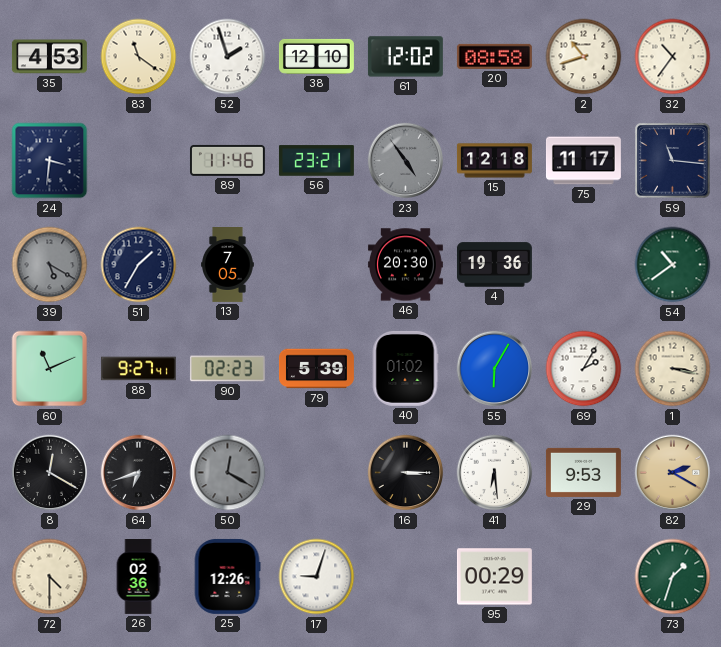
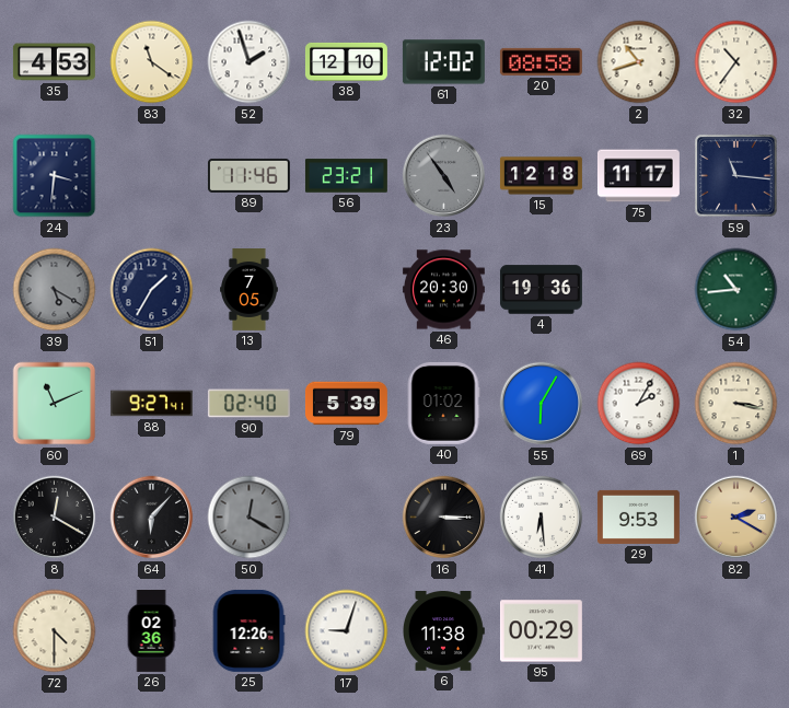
54: 10:39 -> 10:44 (736, 290)
90: 02:23 -> 02:40 (248, 404)
64: 6:42 -> 6:07 (152, 518)
6: none -> 11:38 (444, 631)
73: 1:33 -> none (673, 577)
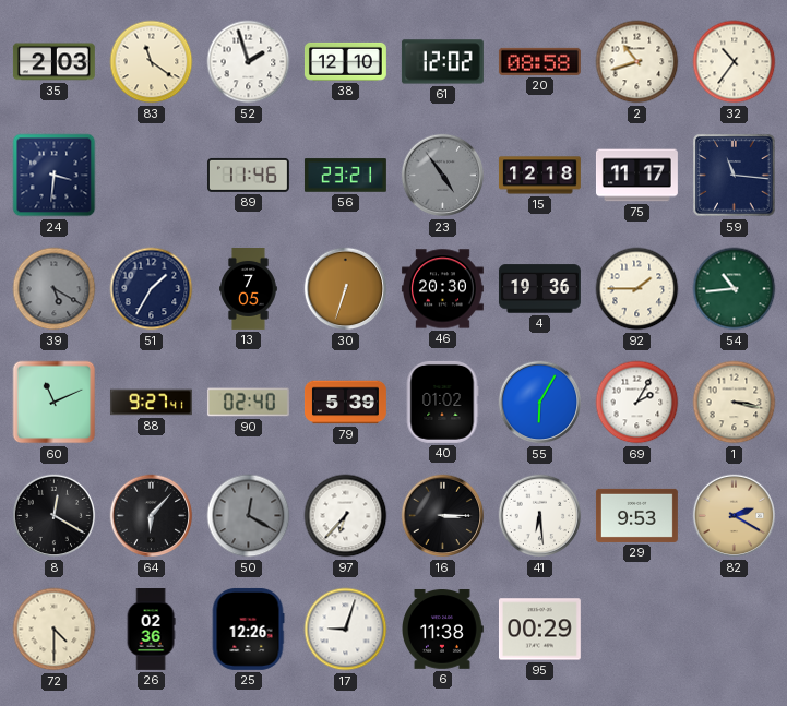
35: 4:53 -> 2:03 (53, 62)
30: none -> 6:33 (346, 289)
92: none -> 1:45 (637, 289)
97: none -> 6:37 (346, 516)
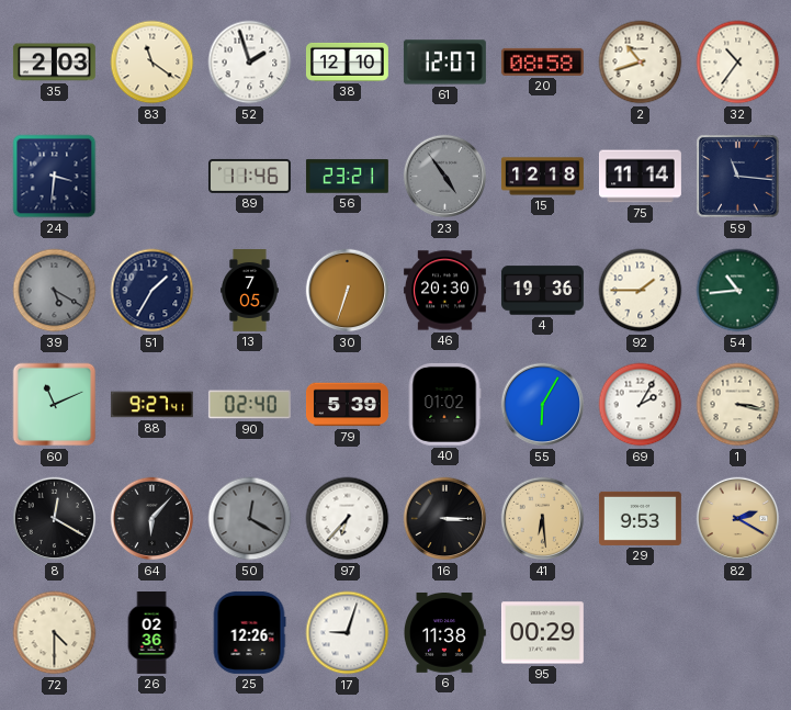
61: 12:02 -> 12:07 (444, 63)
75: 11:17 -> 11:14 (640, 177)
41 dial: white -> champagne (543, 519)
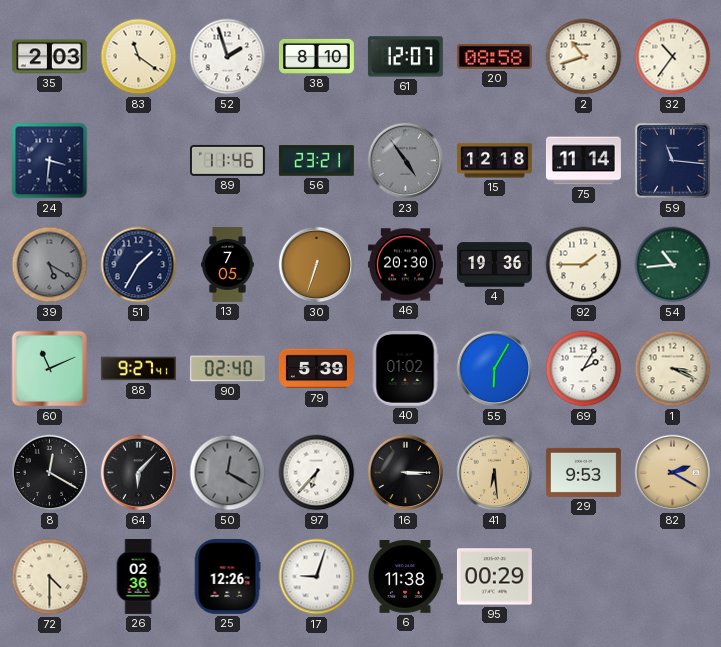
38: 12:10 -> 8:10 (316, 56)
1: 3:17 -> 3:19 (673, 369)
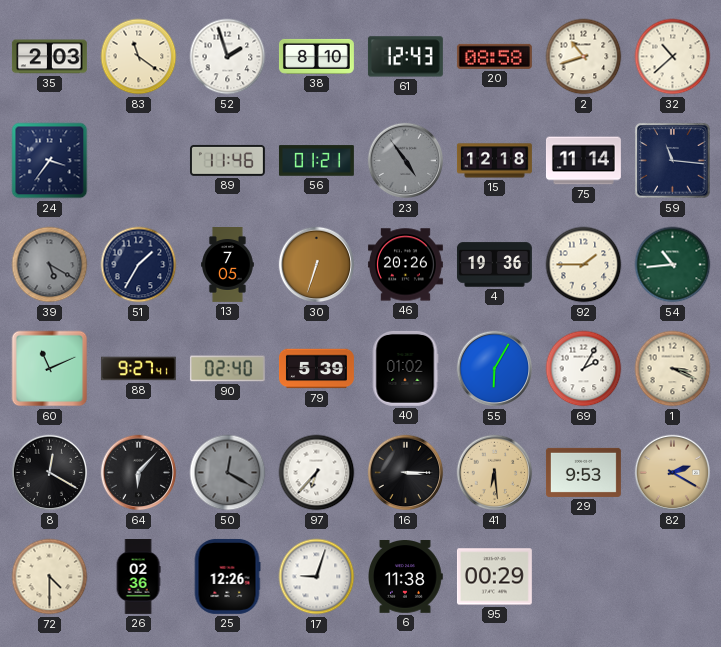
61: 12:07 -> 12:43 (405, 57)
32: 10:36 -> 10:38 (673, 57)
24: 3:31 -> 3:36 (50, 161)
56: 23:21 -> 01:21 (316, 161)
46: 20:30 -> 20:26 (405, 265)
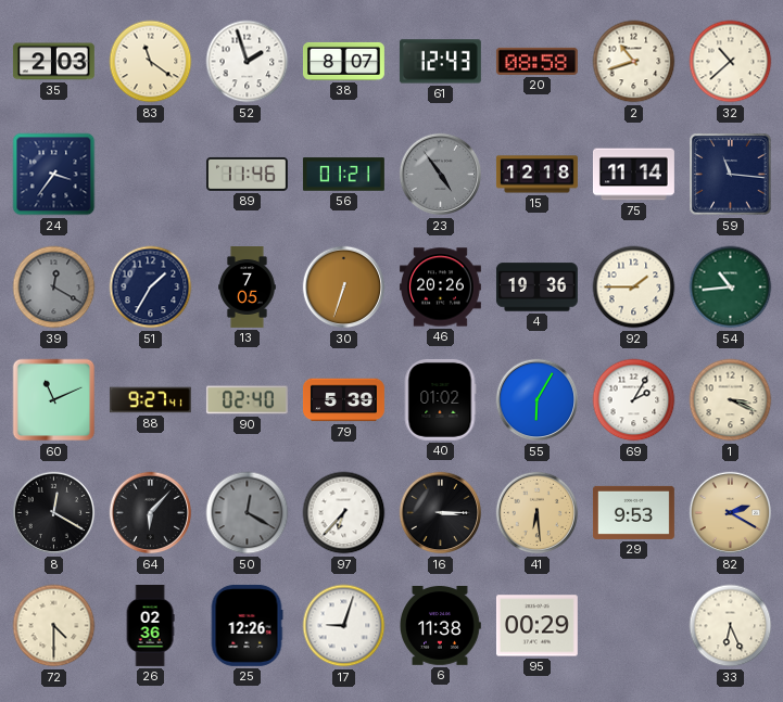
38: 8:10 -> 8:07 (343, 61)
39: 5:20 -> 12:20 (54, 288)
33: none -> 6:26 (731, 626)
